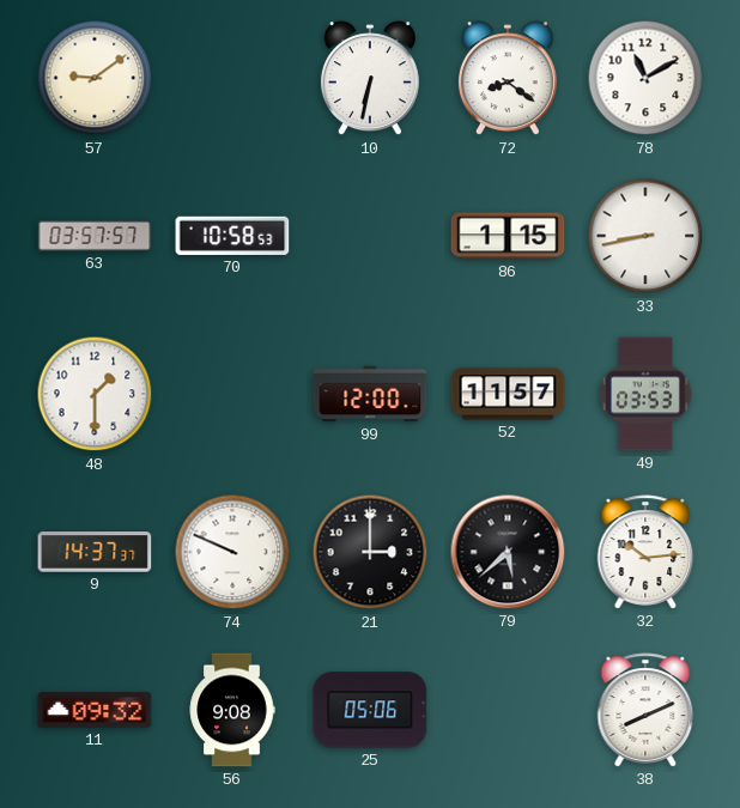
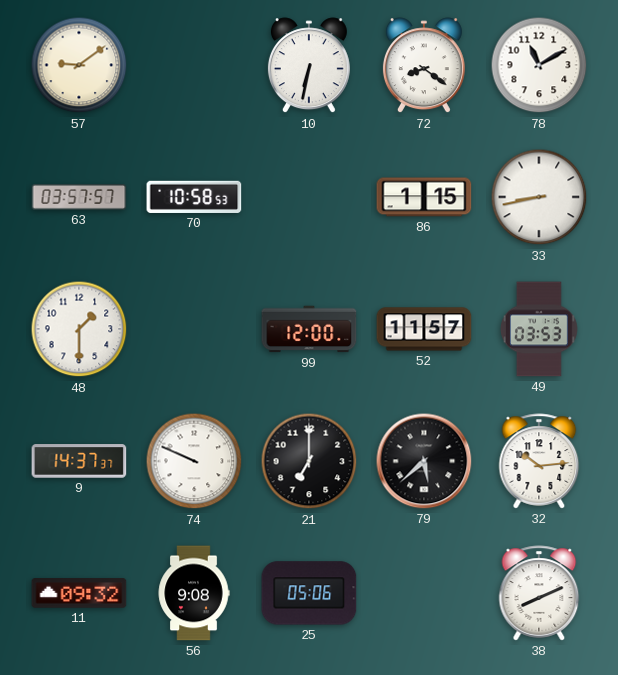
21: 3:00 -> 7:00 (309, 461)
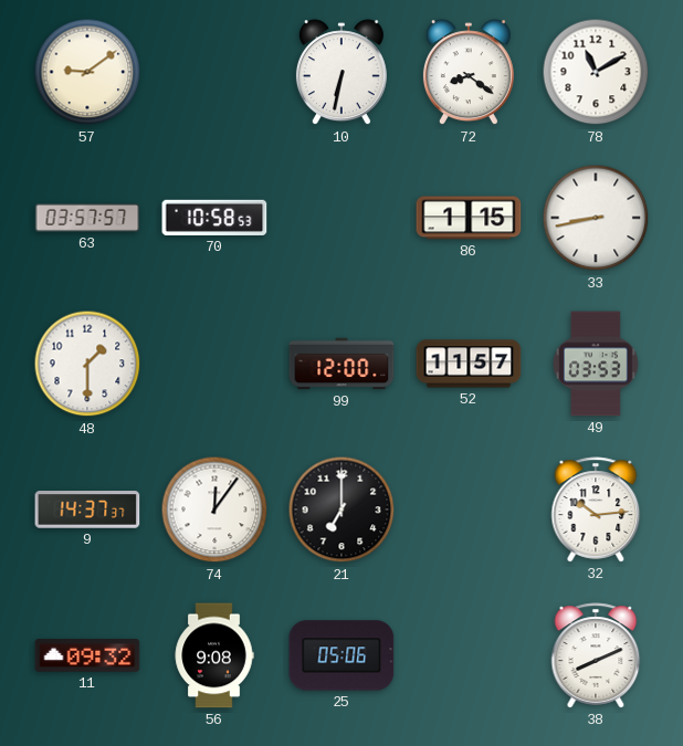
74: 9:49 -> 12:06 (214, 509)
79: 5:38 -> none (424, 461)
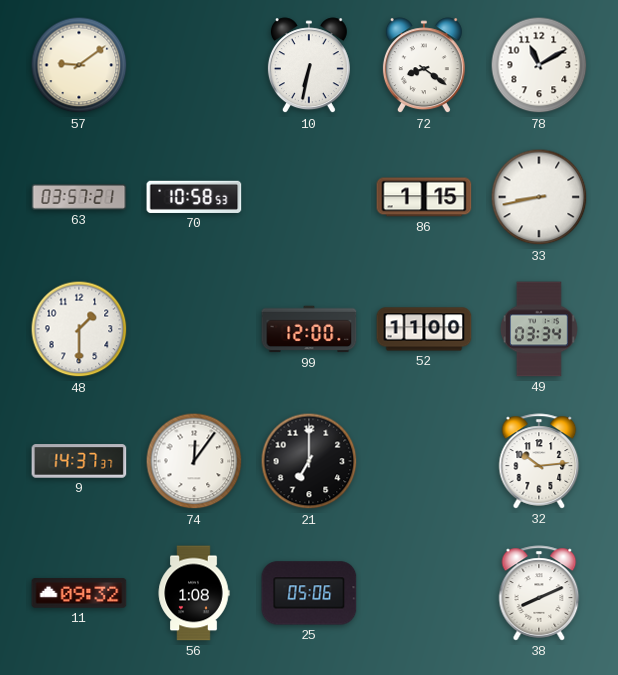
63: 03:57:57 -> 03:57:21 (79, 198)
52: 11:57 -> 11:00 (424, 329)
49: 03:53 -> 03:34 (539, 329)
56: 9:08 -> 1:08 (194, 593)
